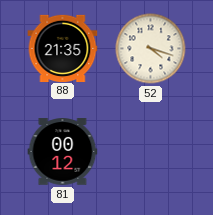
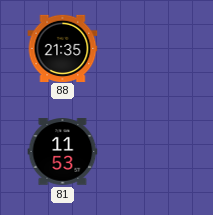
52: 4:18 -> none (151, 49)
81: 00:12 -> 11:53 (63, 152)
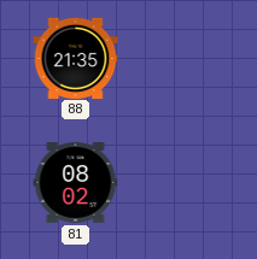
81: 11:53 -> 08:02 (76, 183)
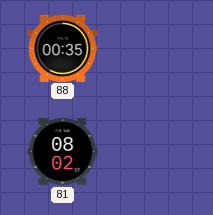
88: 21:35 -> 00:35 (63, 48)
